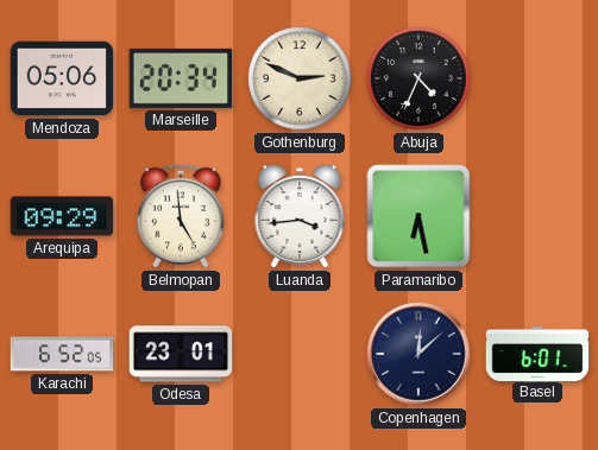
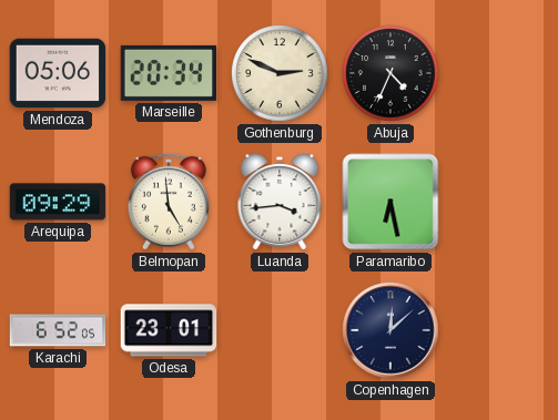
Basel: 6:01 -> none (537, 353)
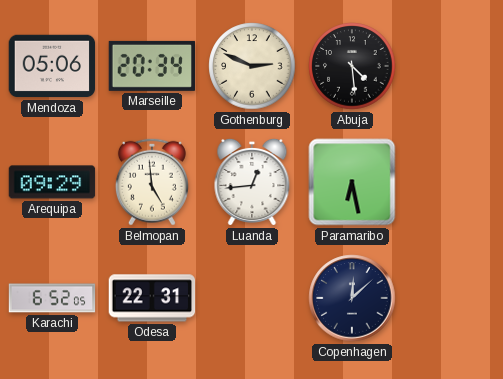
Abuja: 4:34 -> 4:29 (352, 66)
Luanda: 3:44 -> 12:44 (252, 182)
Odesa: 23:01 -> 22:31 (152, 298)
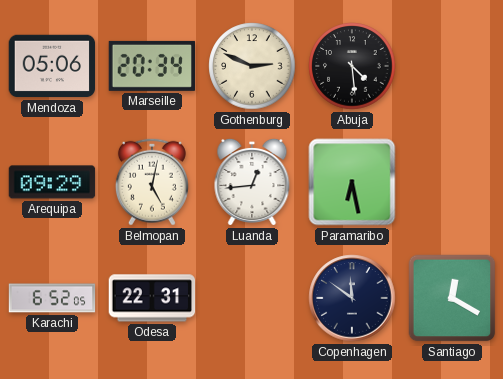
Belmopan: 4:59 -> 5:02 (152, 182)
Copenhagen: 12:08 -> 11:51 (352, 298)
Santiago: none -> 12:20 (452, 298)
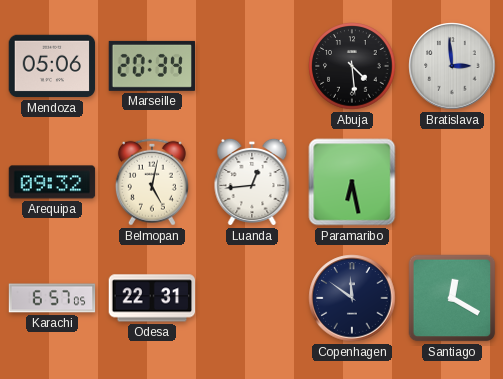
Gothenburg: 2:49 -> none (252, 66)
Bratislava: none -> 2:59 (452, 66)
Arequipa: 09:29 -> 09:32 (52, 182)
Karachi: 6:52 -> 6:57 (52, 298)
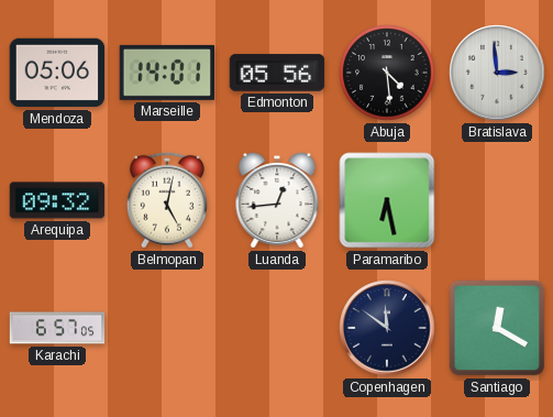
Marseille: 20:34 -> 14:01 (167, 73)
Edmonton: none -> 05:56 (277, 73)
Odesa: 22:31 -> none (152, 298)
